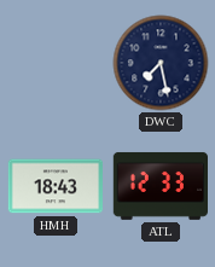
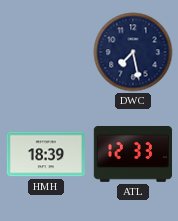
HMH: 18:43 -> 18:39 (45, 154)
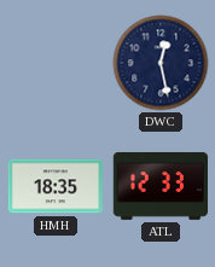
DWC: 7:28 -> 12:28 (161, 63)
HMH: 18:39 -> 18:35 (54, 186)
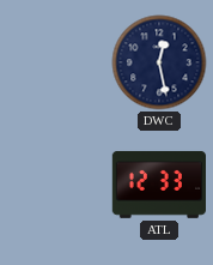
HMH: 18:35 -> none (54, 186)
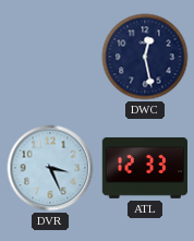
DVR: none -> 3:26 (50, 168)
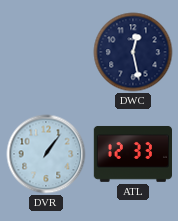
DVR: 3:26 -> 1:06 (46, 154)
